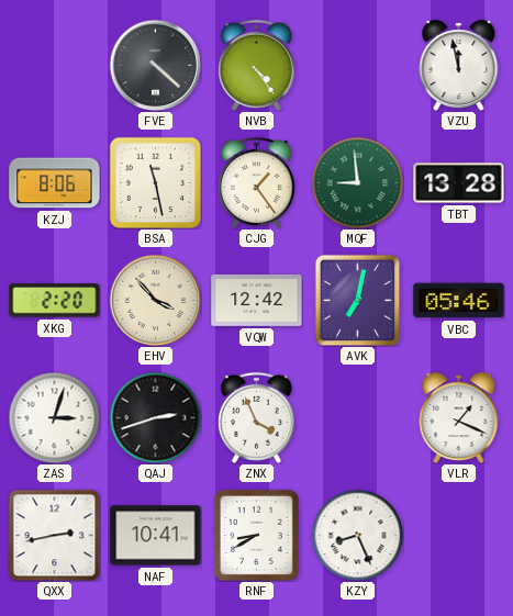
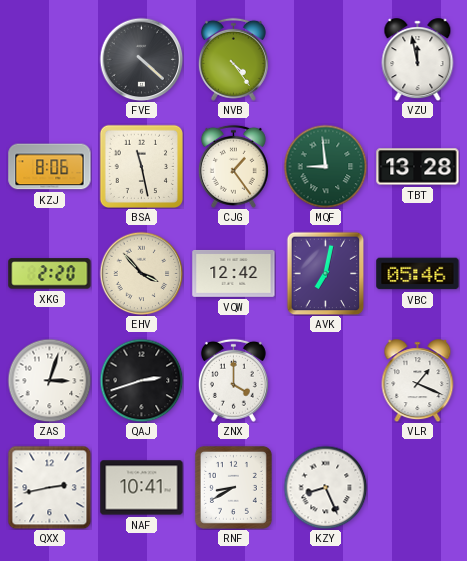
ZNX: 3:56 -> 4:00 (233, 380)
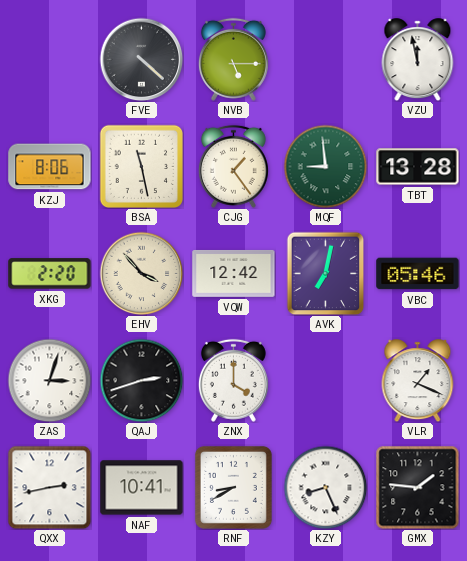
NVB: 4:24 -> 5:15 (233, 59)
GMX: none -> 1:46 (417, 487)
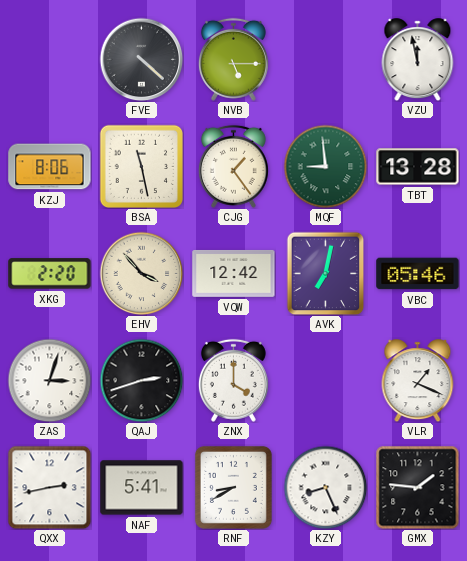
NAF: 10:41 -> 5:41 (142, 488)
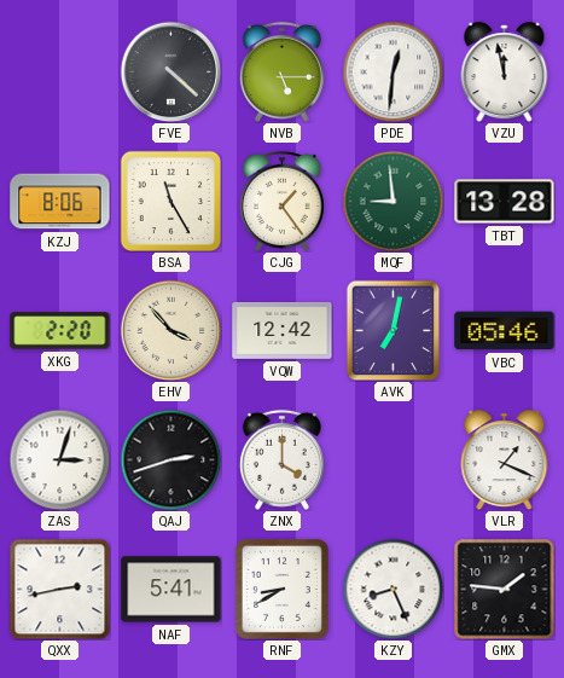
PDE: none -> 12:31 (393, 71)
BSA: 11:28 -> 11:25 (170, 201)
